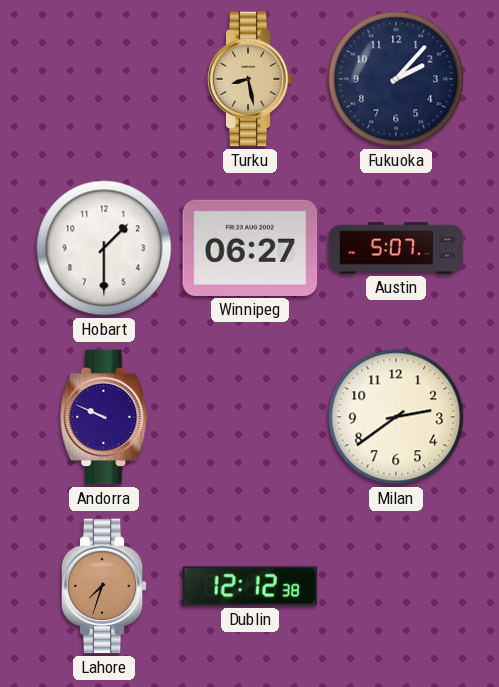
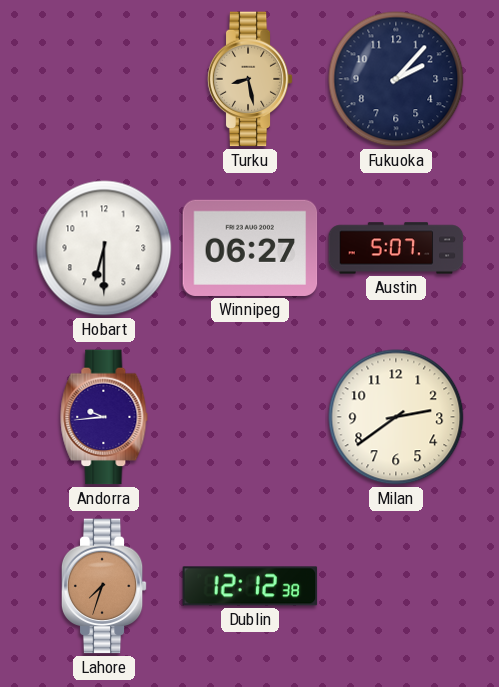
Hobart: 1:30 -> 6:30 (104, 248)
Andorra: 9:49 -> 9:44 (104, 417)
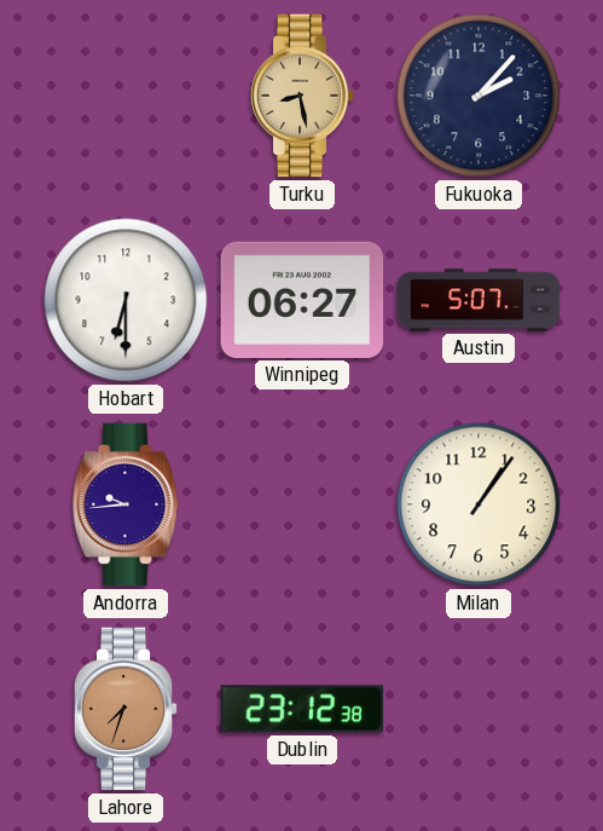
Milan: 2:39 -> 1:06 (479, 504)
Dublin: 12:12 -> 23:12 (302, 709)
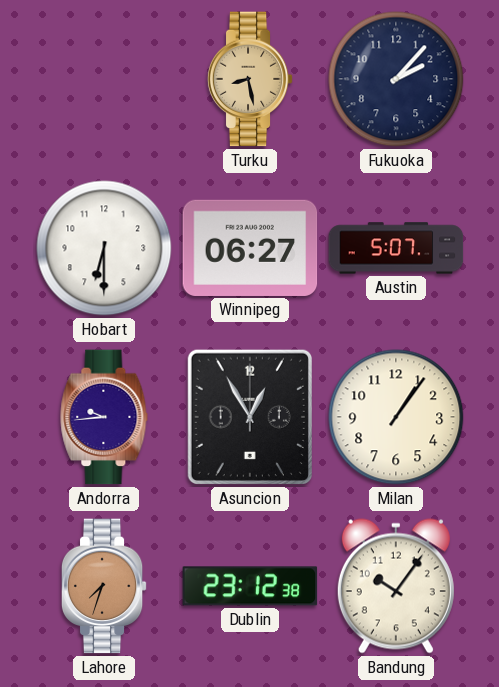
Asuncion: none -> 12:55 (250, 417)
Bandung: none -> 10:06 (396, 586)
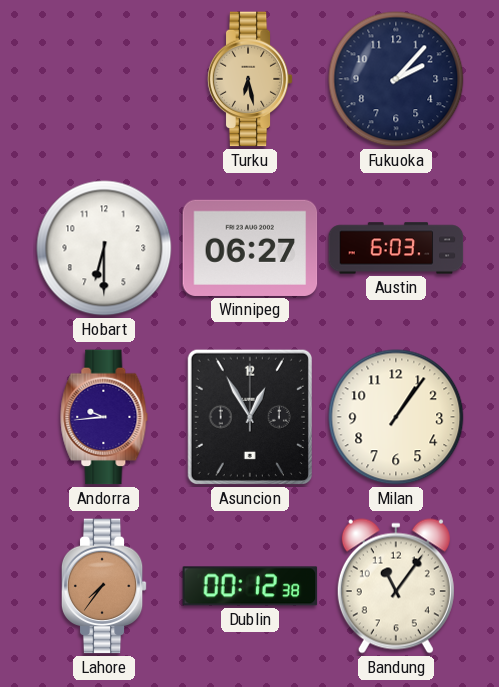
Turku: 8:28 -> 6:28 (250, 79)
Austin: 5:07 -> 6:03 (396, 248)
Lahore: 7:33 -> 7:36 (104, 586)
Dublin: 23:12 -> 00:12 (250, 586)
Bandung: 10:06 -> 11:06 (396, 586)
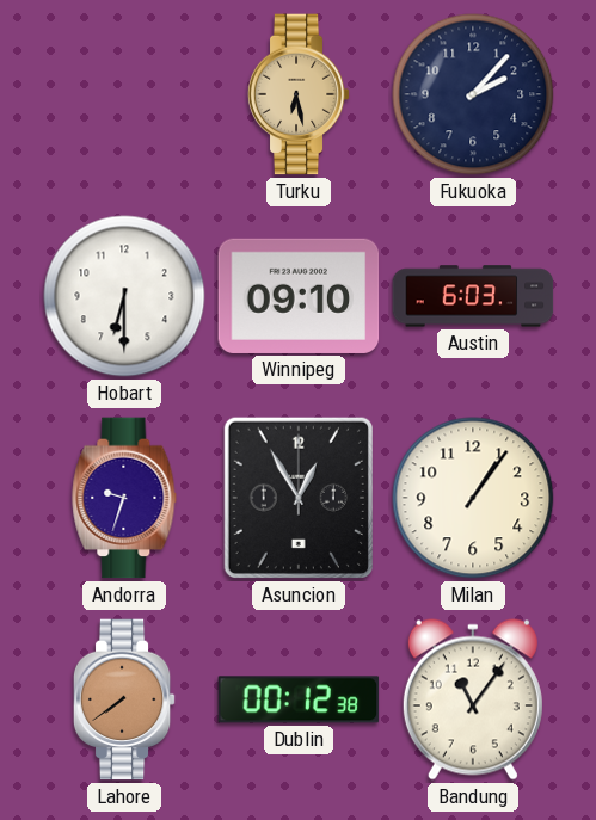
Winnipeg: 06:27 -> 09:10 (299, 296)
Andorra: 9:44 -> 9:33 (124, 498)
Lahore: 7:36 -> 7:39 (124, 699)
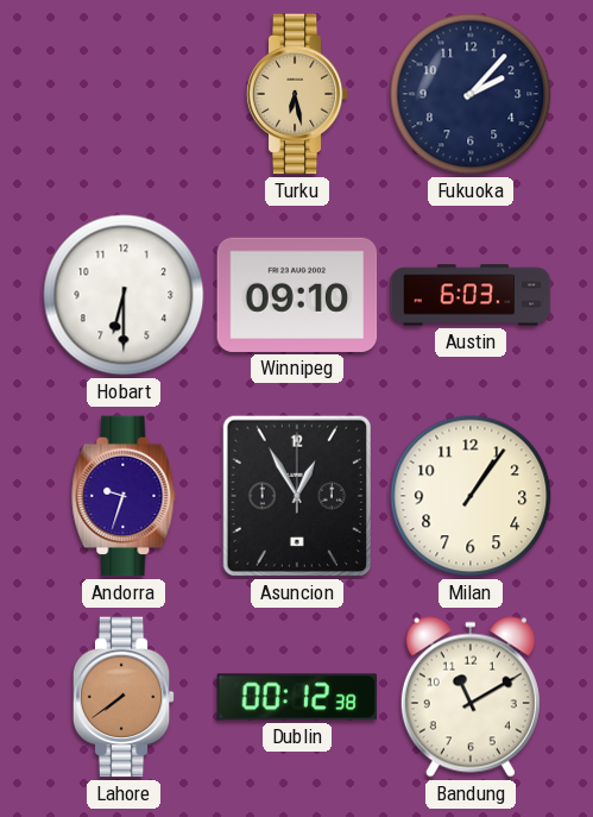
Bandung: 11:06 -> 11:10 (471, 697)
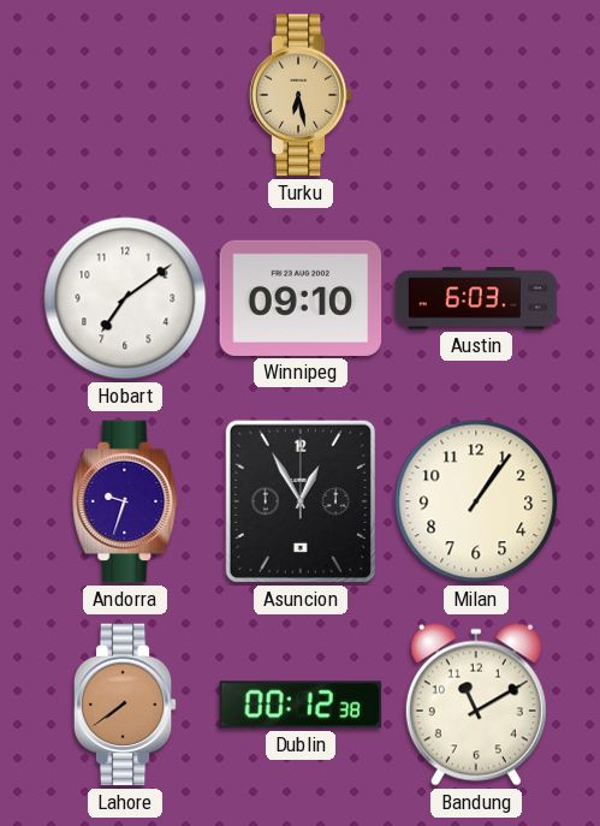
Fukuoka: 2:07 -> none (471, 94)
Hobart: 6:30 -> 7:09 (125, 298)
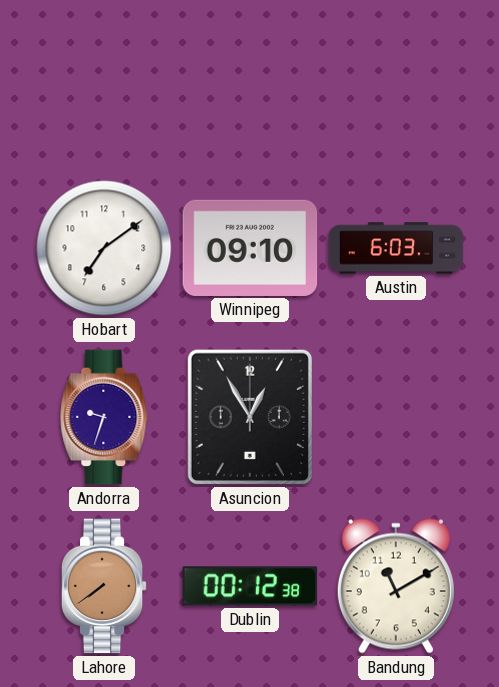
Turku: 6:28 -> none (301, 95)
Milan: 1:06 -> none (476, 501)
